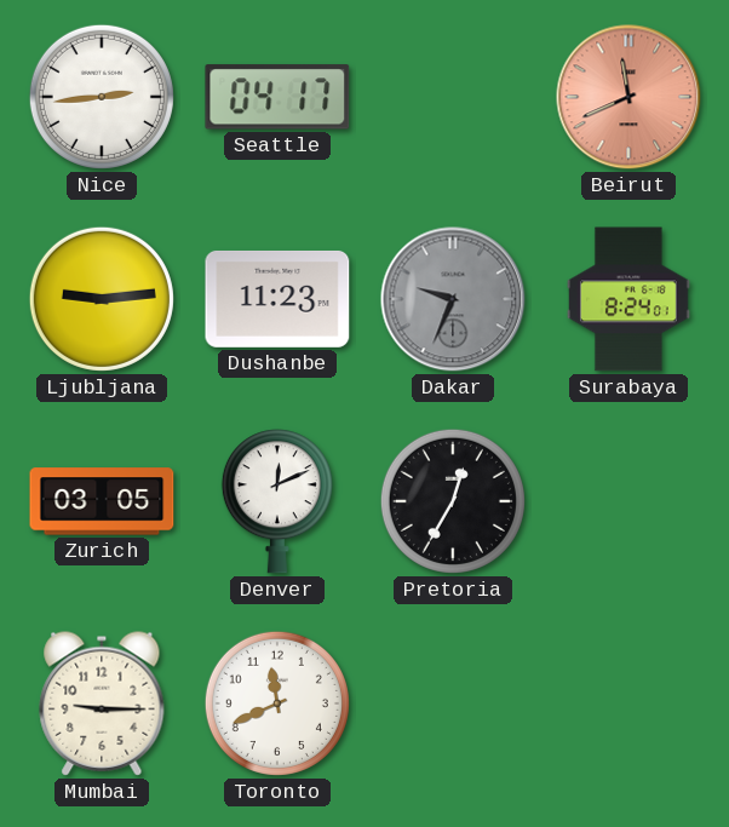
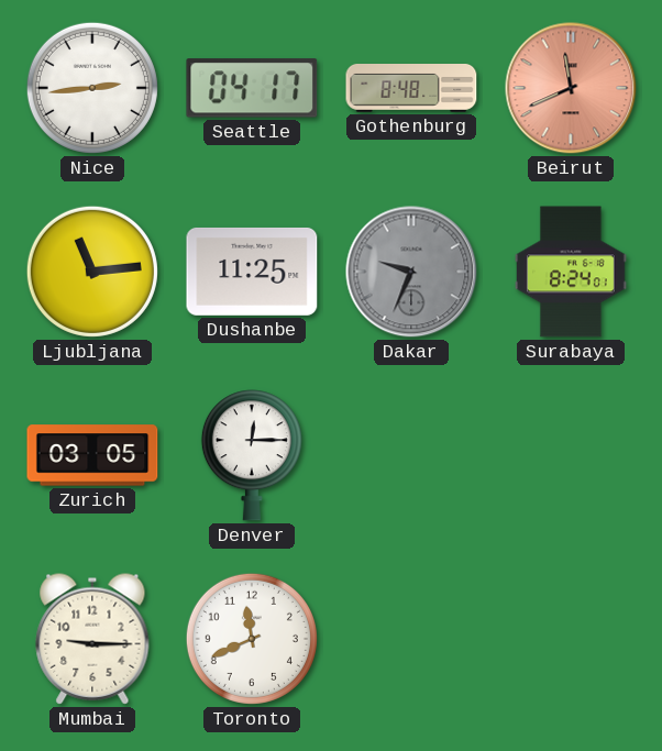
Gothenburg: none -> 8:48 (411, 89)
Ljubljana: 9:14 -> 11:14 (92, 272)
Dushanbe: 11:23 -> 11:25 (252, 272)
Denver: 12:11 -> 12:15 (252, 455)
Pretoria: 12:35 -> none (453, 501)
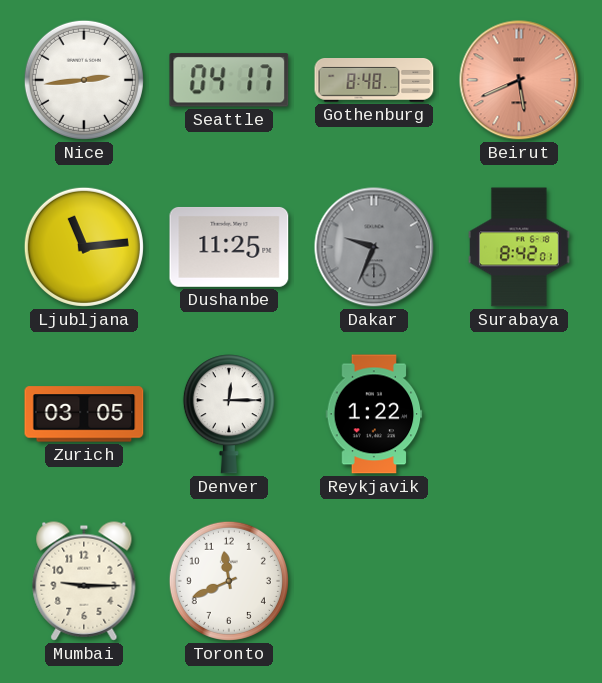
Beirut: 11:41 -> 5:41 (519, 80)
Surabaya: 8:24 -> 8:42 (520, 247)
Reykjavik: none -> 1:22 (374, 414)
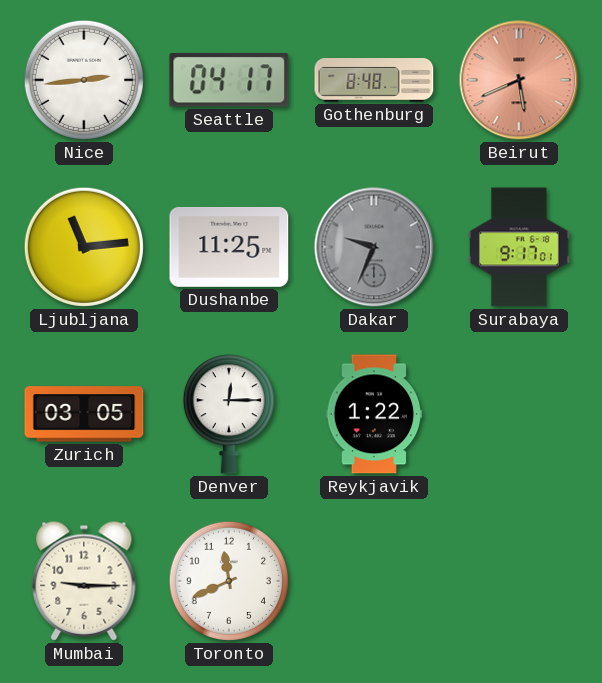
Surabaya: 8:42 -> 9:17 (520, 247)
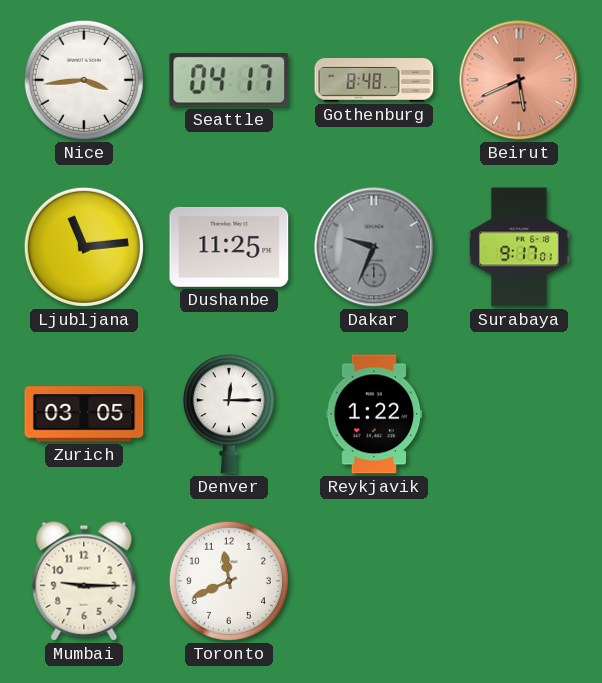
Nice: 2:44 -> 3:44 (84, 80)
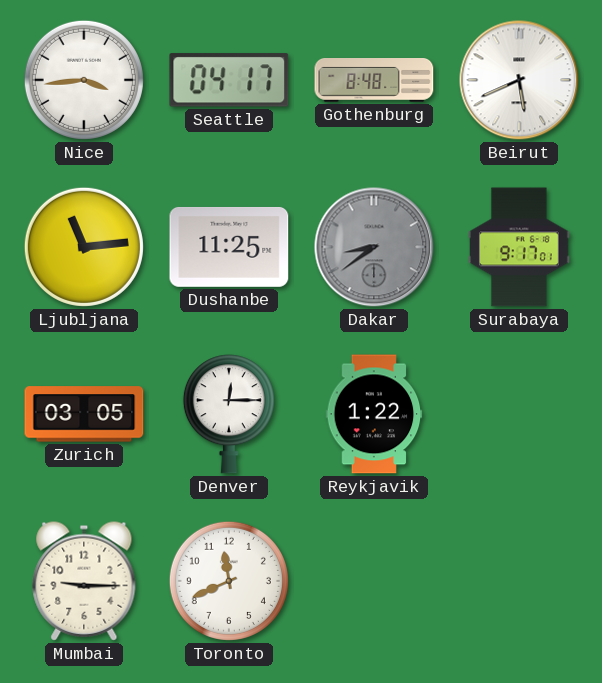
Beirut dial: salmon -> white (519, 80)
Dakar: 9:34 -> 8:39 (374, 247)
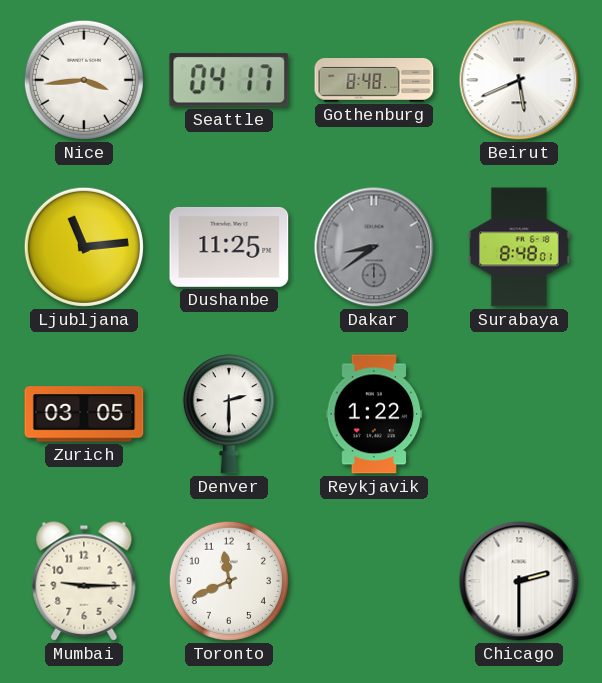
Surabaya: 9:17 -> 8:48 (520, 247)
Denver: 12:15 -> 2:30 (229, 414)
Chicago: none -> 2:30 (519, 581)
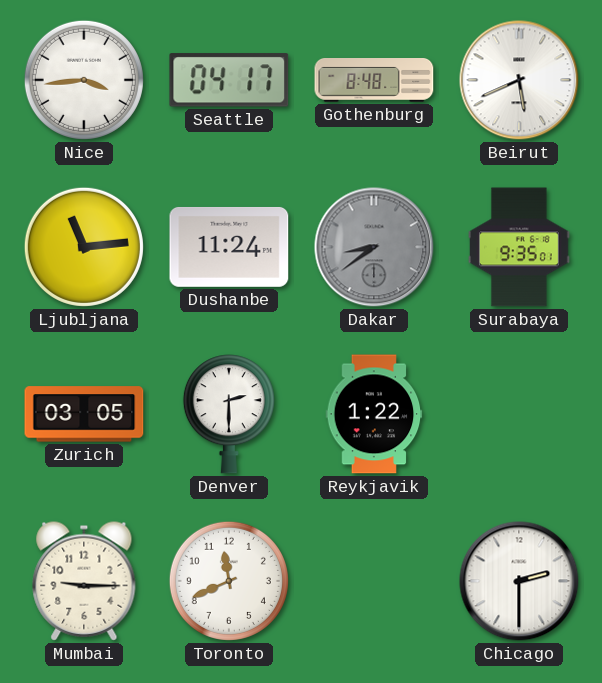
Dushanbe: 11:25 -> 11:24 (229, 247)
Surabaya: 8:48 -> 9:35 (520, 247)
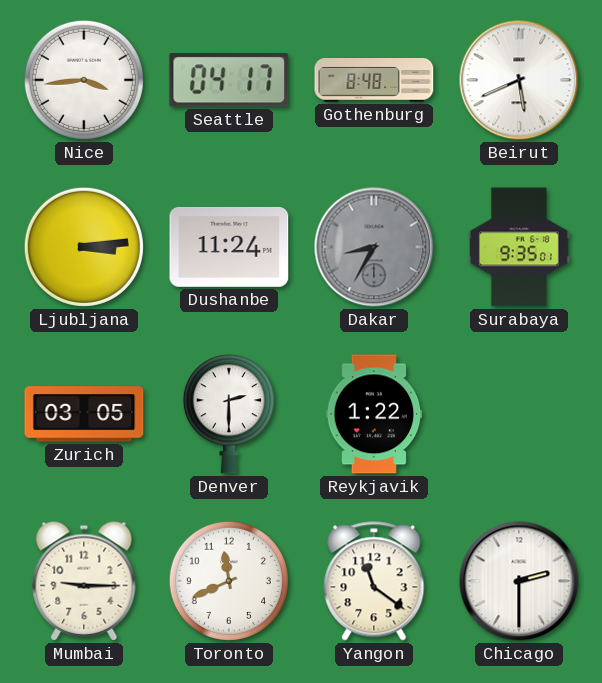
Ljubljana: 11:14 -> 3:14 (84, 247)
Dakar: 8:39 -> 8:35 (374, 247)
Yangon: none -> 11:21 (374, 581)
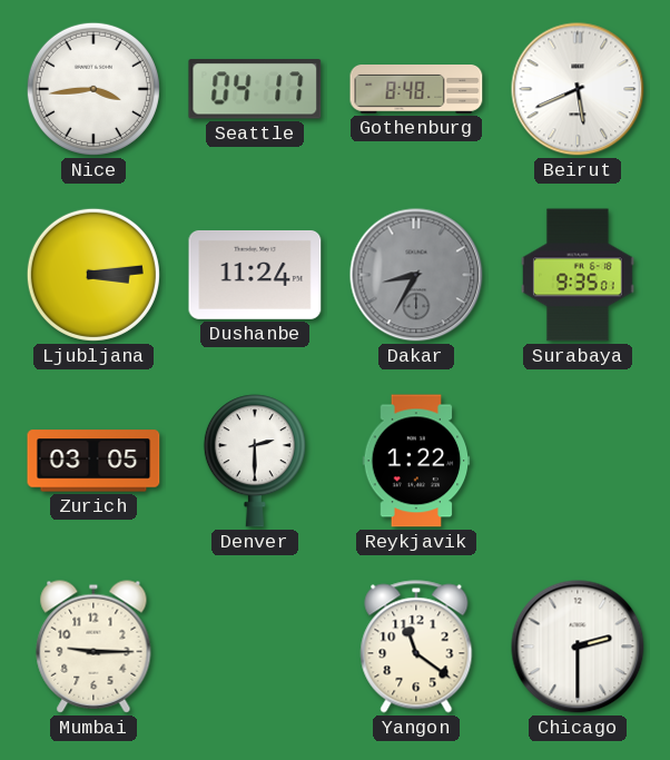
Toronto: 11:41 -> none (229, 581)
